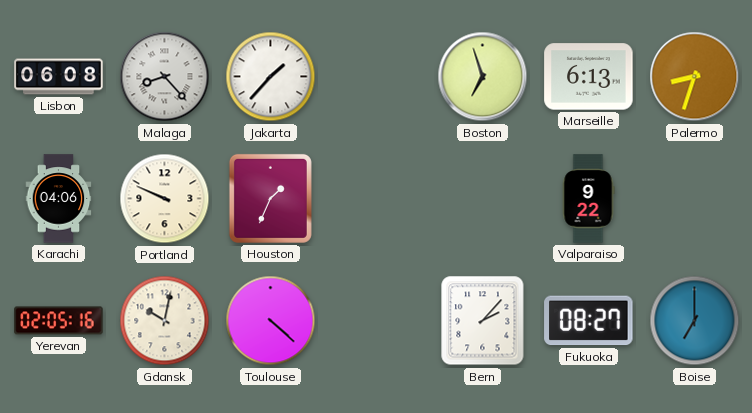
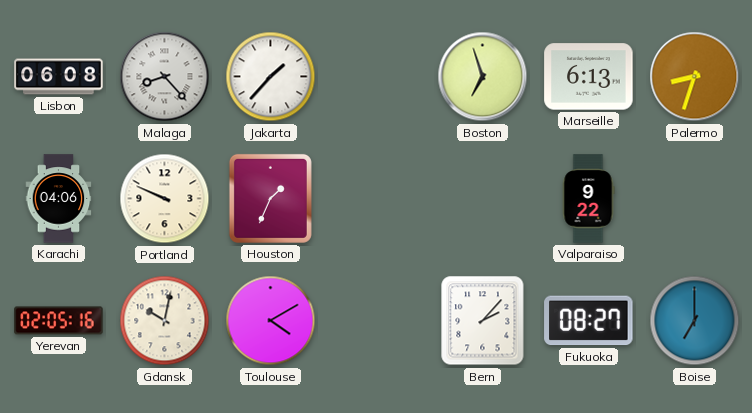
Toulouse: 4:22 -> 4:10 (271, 321)
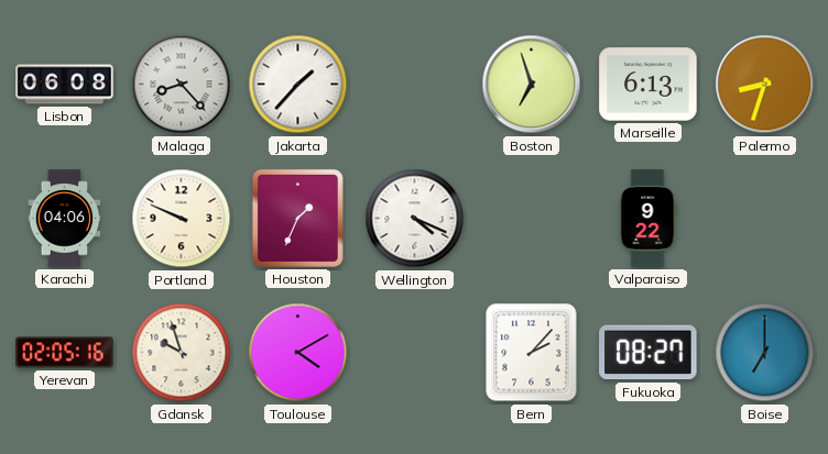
Wellington: none -> 4:19 (415, 219)
Gdansk: 10:02 -> 9:57 (182, 353)
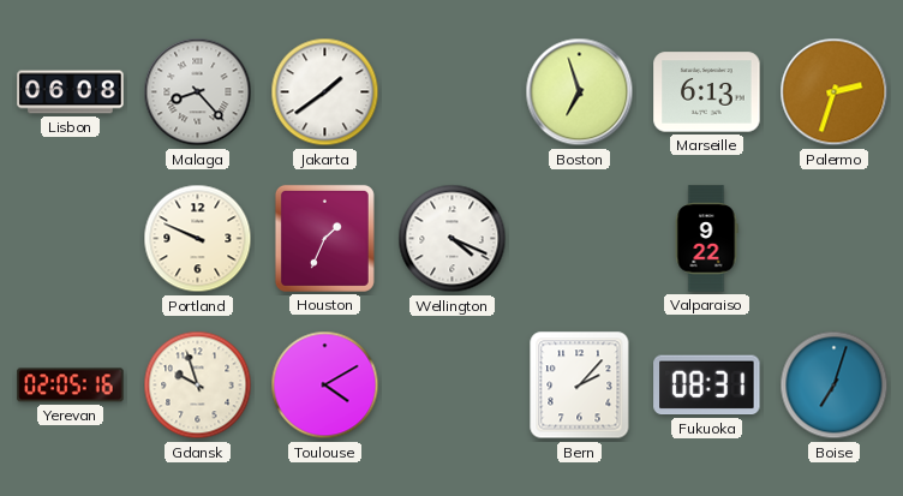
Jakarta: 1:37 -> 1:39 (325, 92)
Palermo: 8:33 -> 2:33 (835, 92)
Karachi: 04:06 -> none (65, 219)
Fukuoka: 08:27 -> 08:31 (707, 386)
Boise: 7:00 -> 7:03 (835, 386)
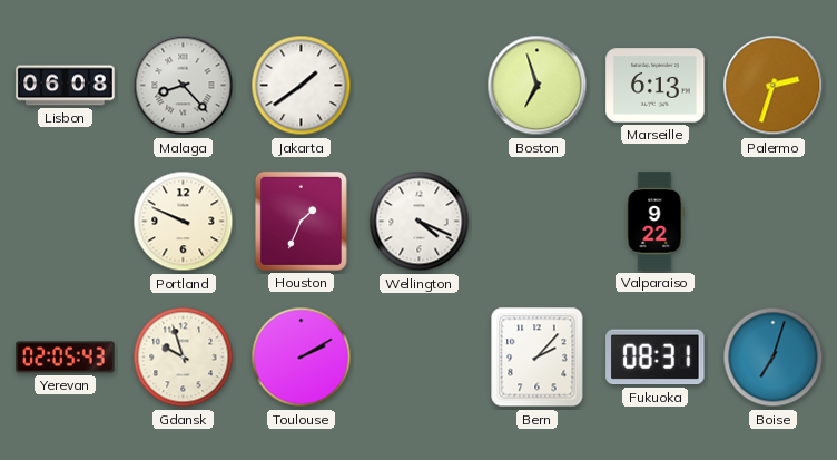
Yerevan: 02:05:16 -> 02:05:43 (66, 358)
Toulouse: 4:10 -> 2:10 (302, 358)
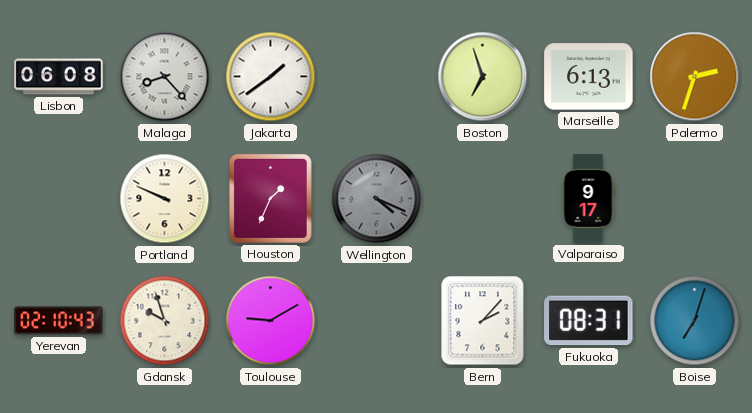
Wellington dial: white -> grey (377, 199)
Valparaiso: 9:22 -> 9:17 (588, 199)
Yerevan: 02:05 -> 02:10 (59, 321)
Toulouse: 2:10 -> 9:10 (271, 321)
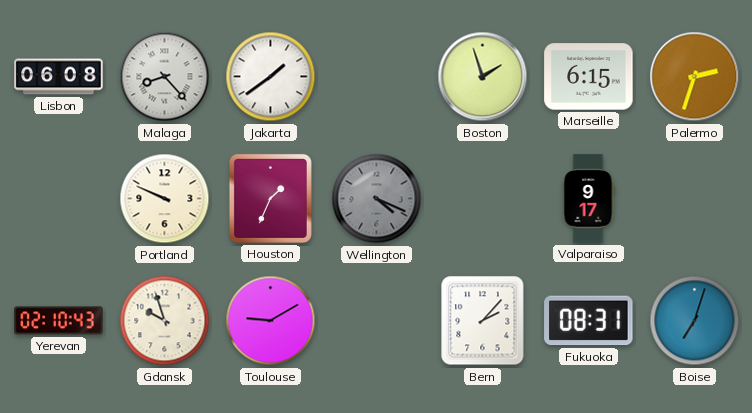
Boston: 6:57 -> 1:57 (483, 77)
Marseille: 6:13 -> 6:15 (589, 77)
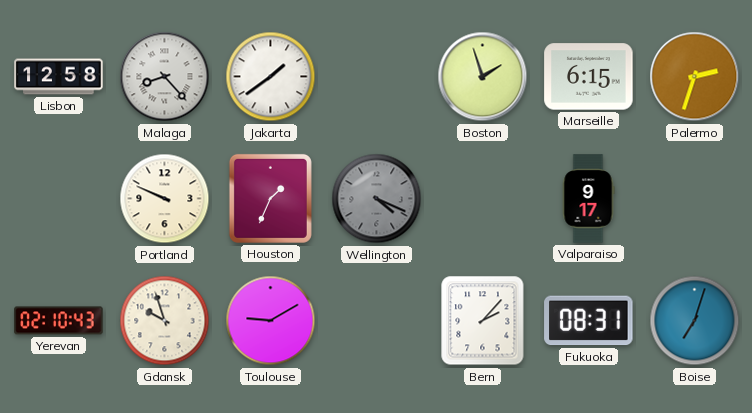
Lisbon: 06:08 -> 12:58 (59, 77)
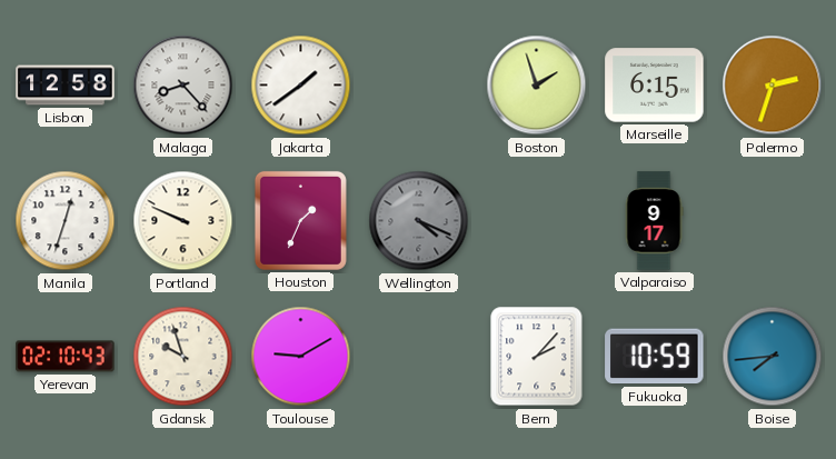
Manila: none -> 12:33 (66, 221)
Fukuoka: 08:31 -> 10:59 (655, 357)
Boise: 7:03 -> 7:44 (773, 357)
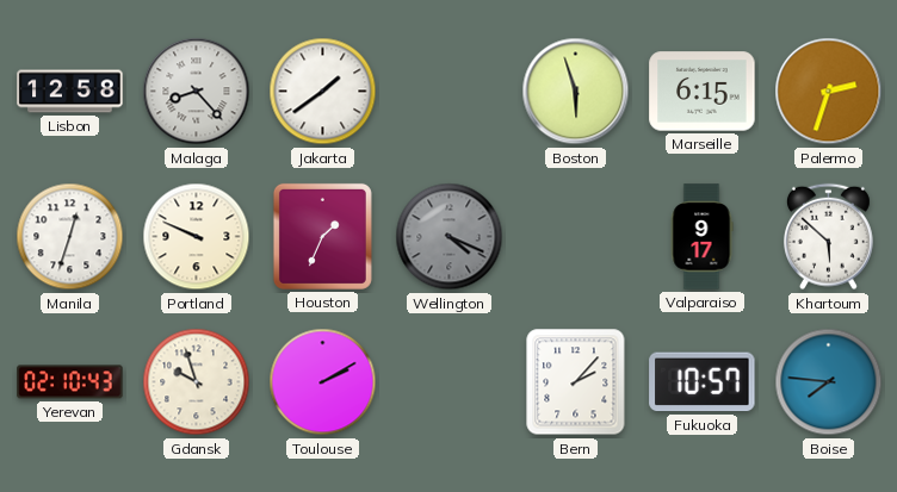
Boston: 1:57 -> 5:57 (576, 92)
Khartoum: none -> 5:52 (828, 237)
Toulouse: 9:10 -> 2:10 (323, 382)
Fukuoka: 10:59 -> 10:57 (703, 382)
Boise: 7:44 -> 7:46 (829, 382)
